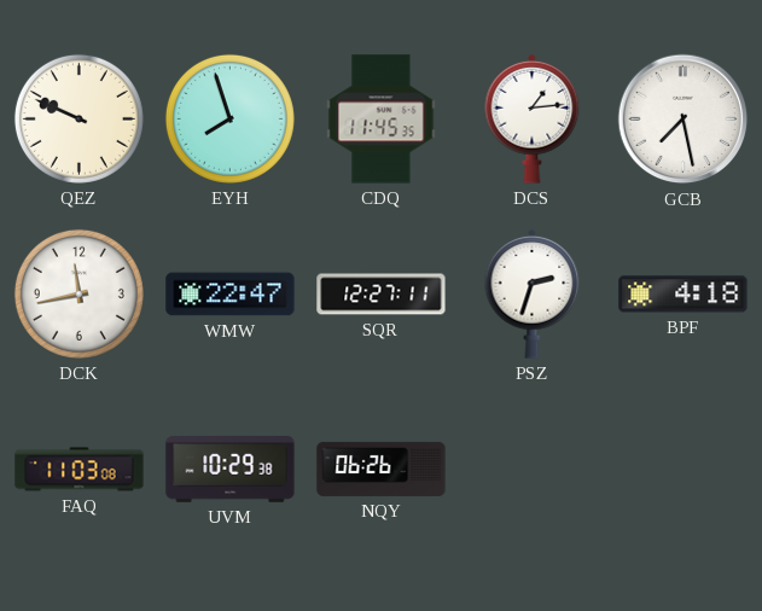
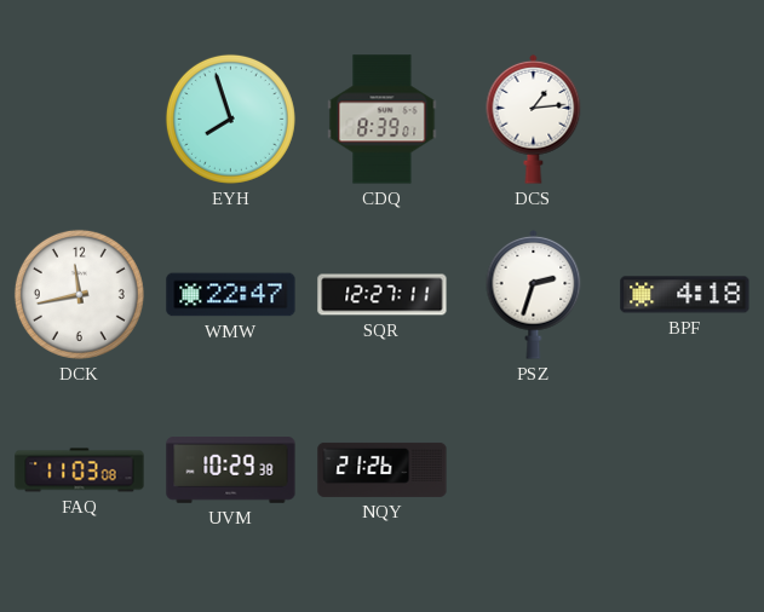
QEZ: 9:49 -> none (78, 118)
CDQ: 11:45 -> 8:39 (383, 120)
GCB: 7:28 -> none (684, 120)
NQY: 06:26 -> 21:26 (383, 469)
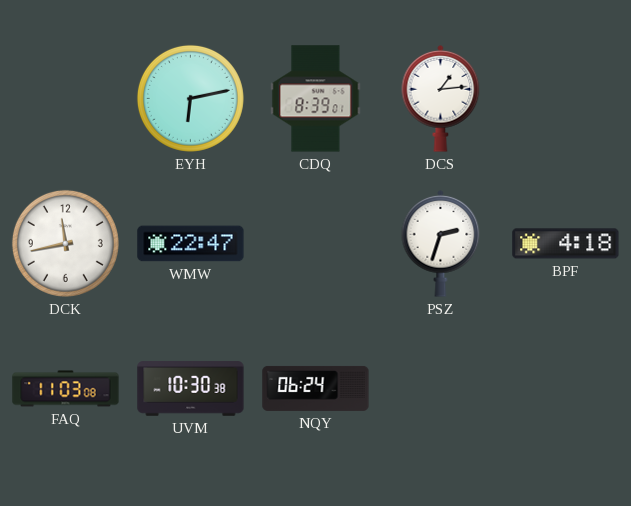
EYH: 7:57 -> 6:13 (190, 98)
SQR: 12:27 -> none (383, 295)
UVM: 10:29 -> 10:30 (191, 389)
NQY: 21:26 -> 06:24 (316, 388)
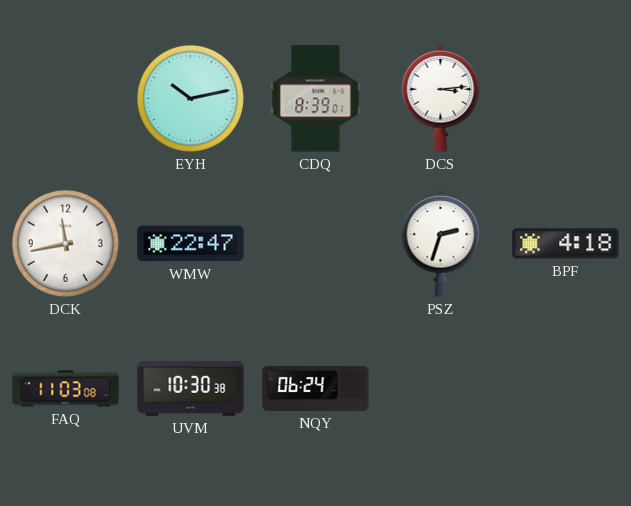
EYH: 6:13 -> 10:13 (190, 98)
DCS: 1:14 -> 3:14 (441, 98)
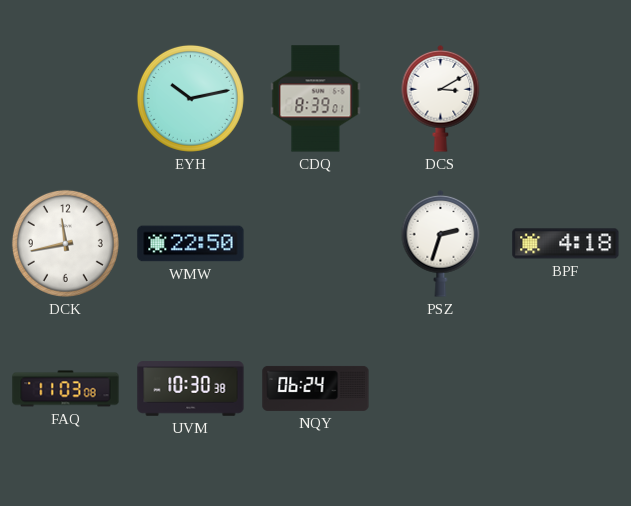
DCS: 3:14 -> 3:10 (441, 98)
WMW: 22:47 -> 22:50 (191, 244)
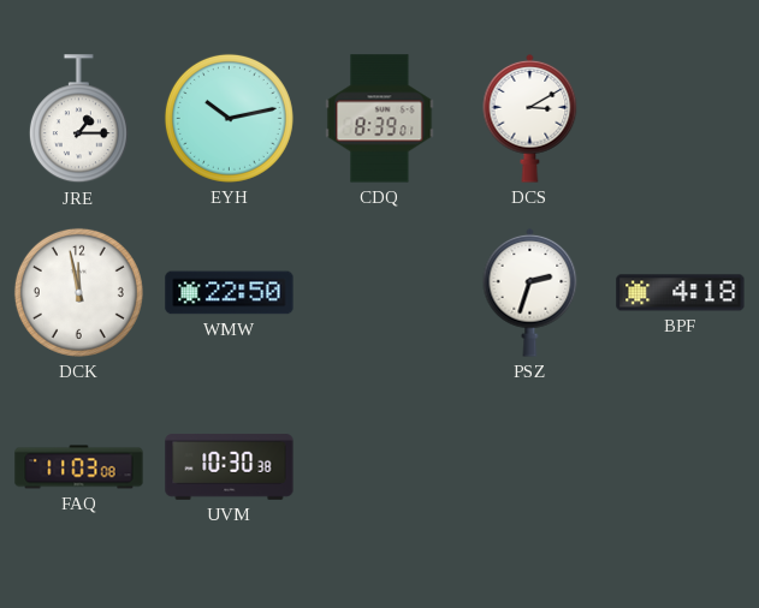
JRE: none -> 1:15 (78, 119)
DCK: 11:43 -> 11:58 (78, 292)
NQY: 06:24 -> none (316, 388)
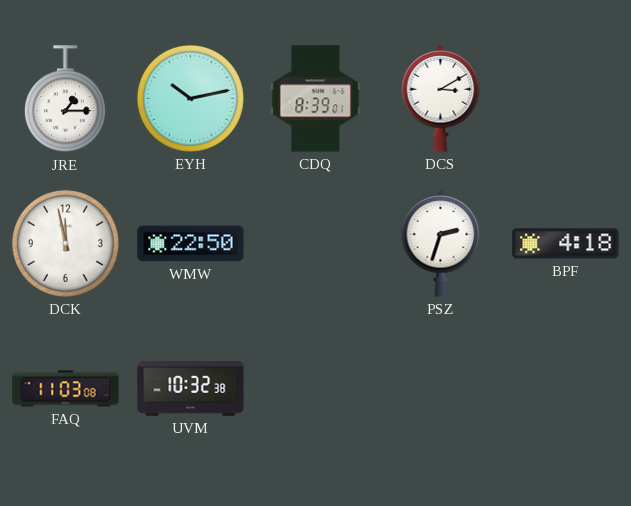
UVM: 10:30 -> 10:32 (191, 389)
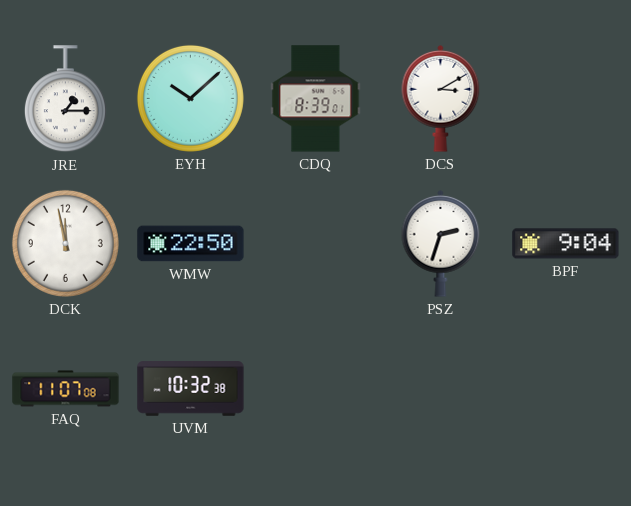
EYH: 10:13 -> 10:08 (190, 98)
BPF: 4:18 -> 9:04 (566, 244)
FAQ: 11:03 -> 11:07 (66, 389)
